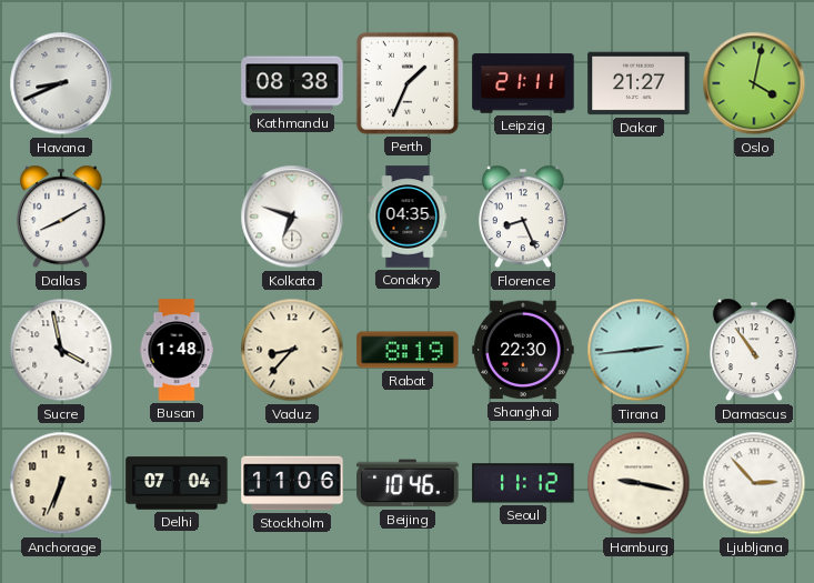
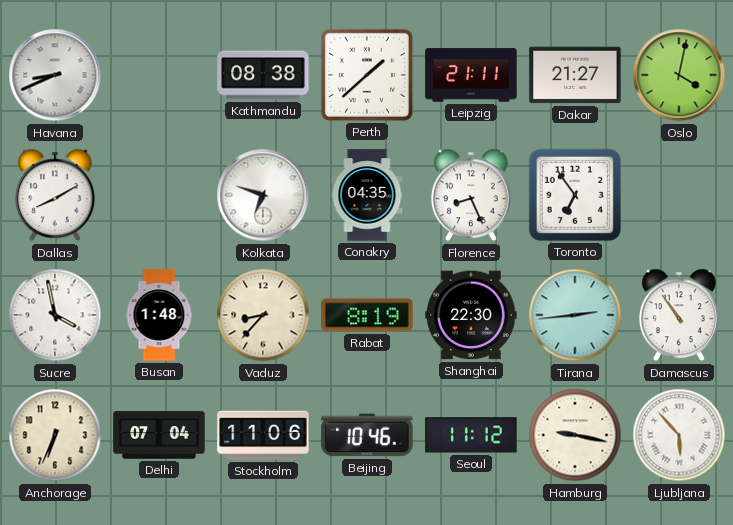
Perth: 1:34 -> 1:38 (367, 75)
Toronto: none -> 6:54 (575, 195)
Ljubljana: 2:53 -> 5:53 (679, 435)
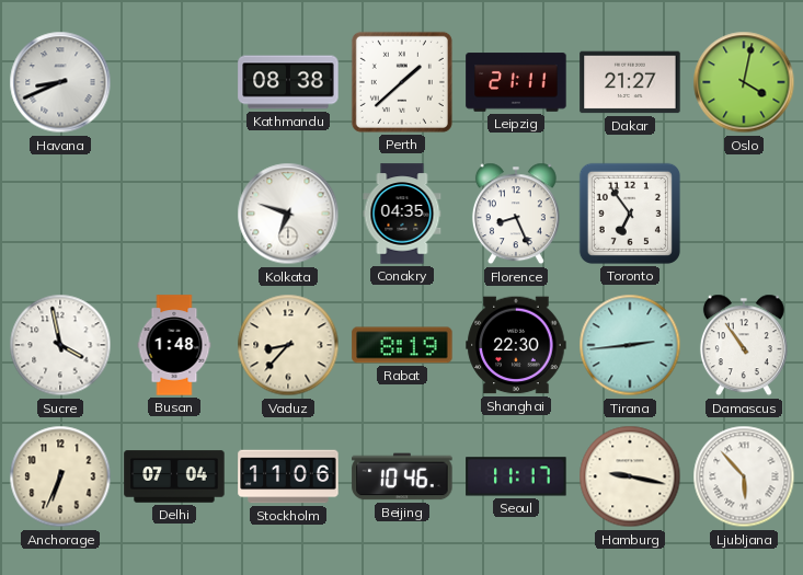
Dallas: 8:10 -> none (55, 195)
Seoul: 11:12 -> 11:17 (516, 476)
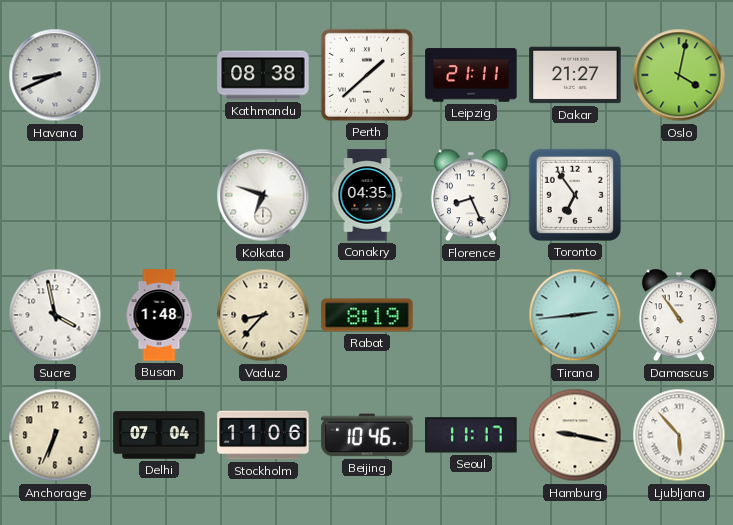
Shanghai: 22:30 -> none (516, 345)
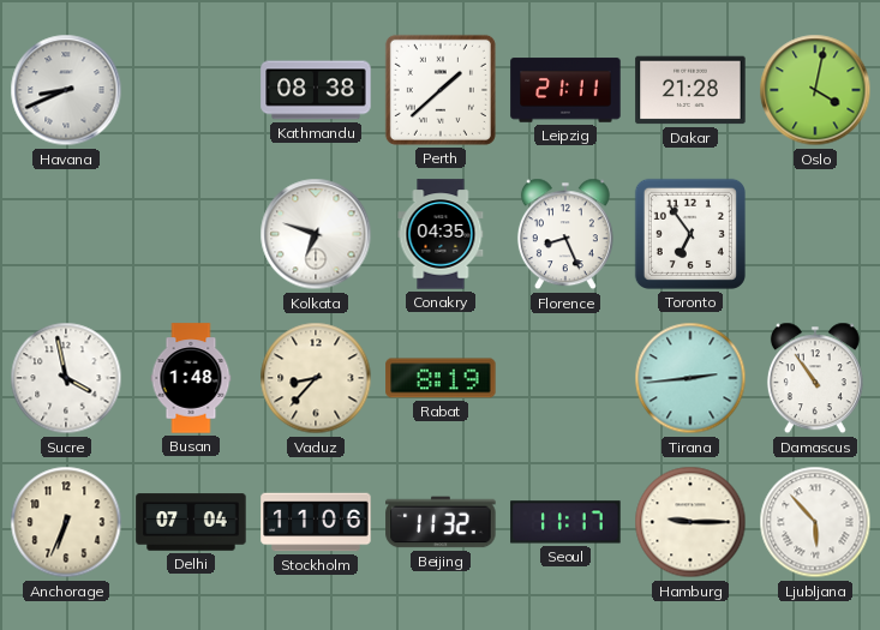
Dakar: 21:27 -> 21:28 (690, 90)
Beijing: 10:46 -> 11:32 (441, 522)
Hamburg: 9:17 -> 9:15 (690, 522)
